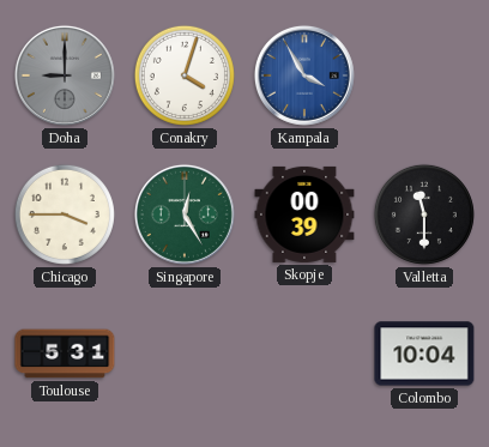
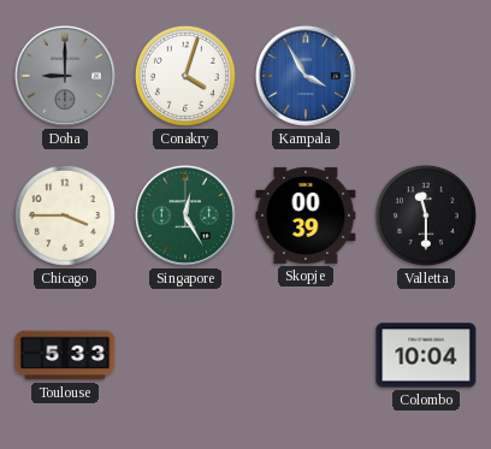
Toulouse: 5:31 -> 5:33 (65, 355)
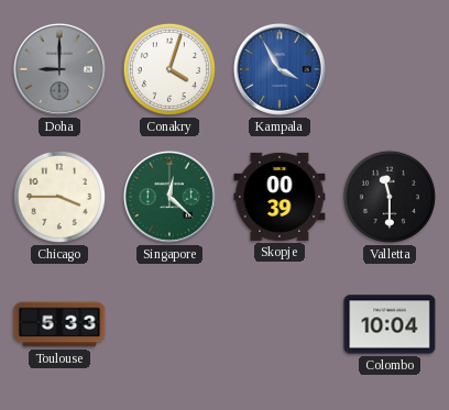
Singapore: 12:25 -> 12:22 (169, 197)
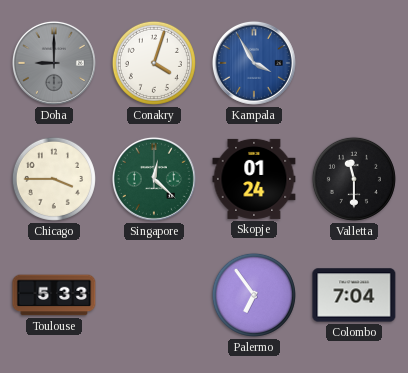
Skopje: 00:39 -> 01:24 (254, 179)
Palermo: none -> 6:54 (254, 295)
Colombo: 10:04 -> 7:04 (354, 295)
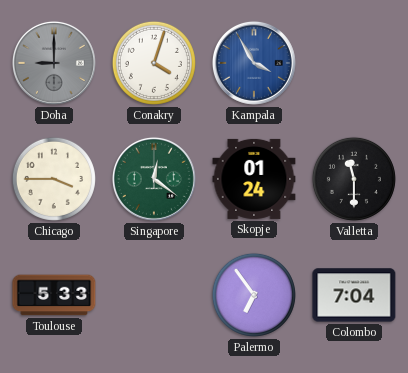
Singapore: 12:22 -> 12:21 (154, 179)
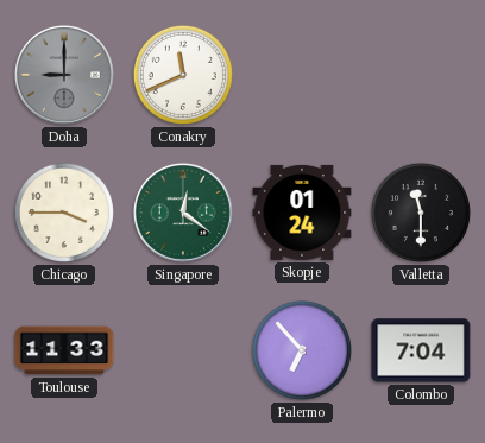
Conakry: 4:03 -> 11:41 (183, 75)
Kampala: 3:55 -> none (254, 63)
Toulouse: 5:33 -> 11:33 (64, 350)
Palermo: 6:54 -> 6:53 (302, 350)
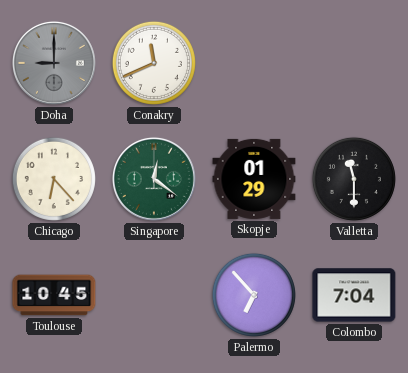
Chicago: 3:45 -> 6:23 (54, 179)
Skopje: 01:24 -> 01:29 (254, 179)
Toulouse: 11:33 -> 10:45 (54, 295)
